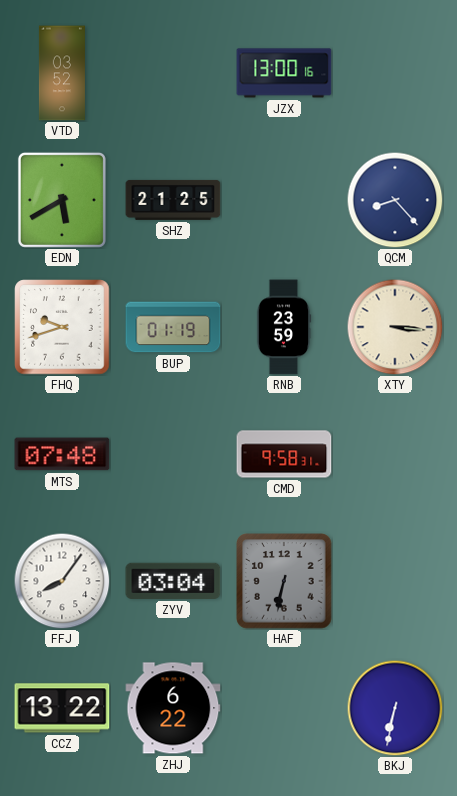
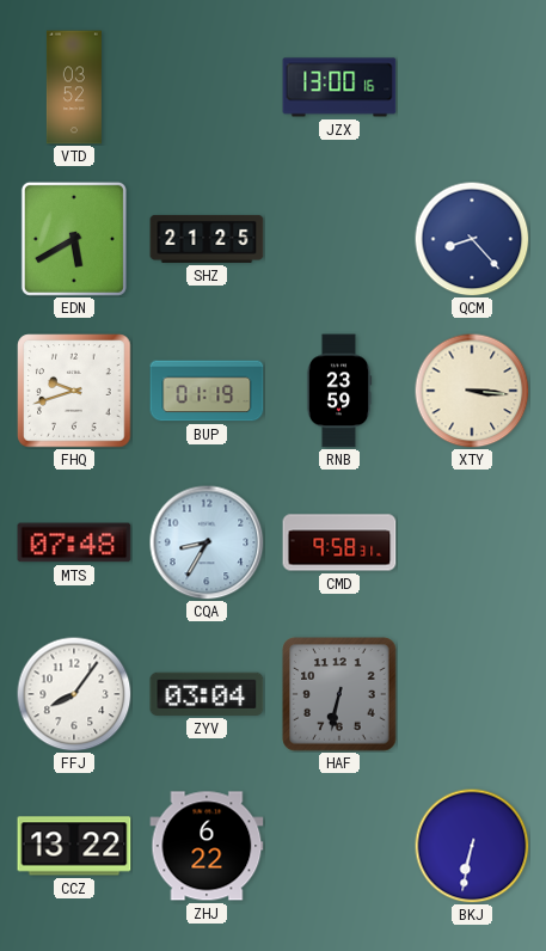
CQA: none -> 8:35 (207, 542)
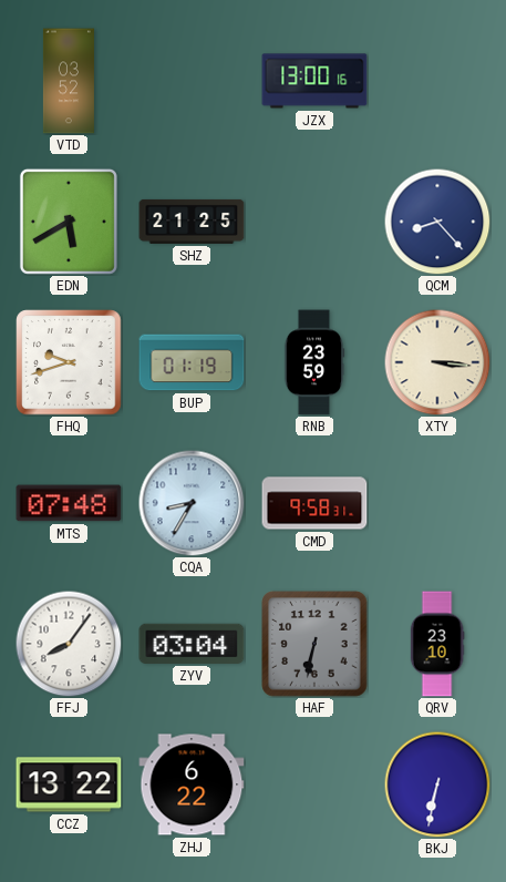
QRV: none -> 23:10 (437, 644)
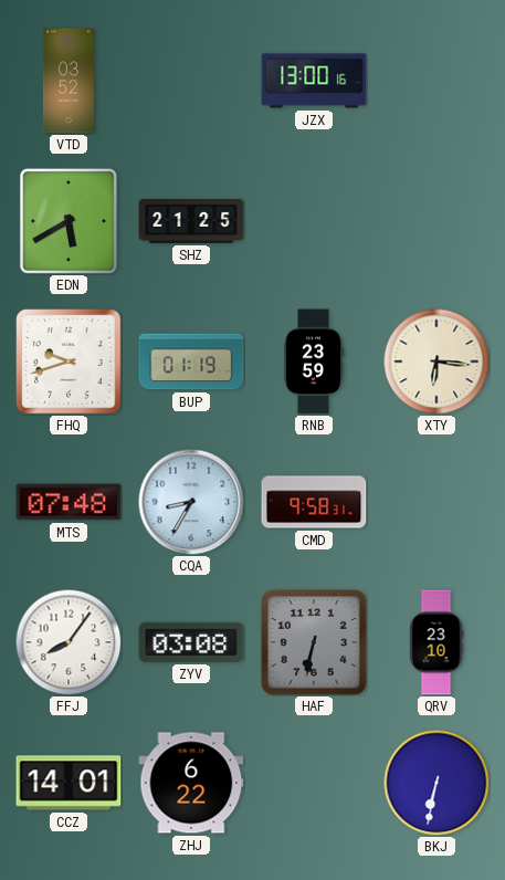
QCM: 8:23 -> none (437, 222)
XTY: 3:16 -> 6:16 (436, 362)
ZYV: 03:04 -> 03:08 (191, 642)
CCZ: 13:22 -> 14:01 (69, 783)
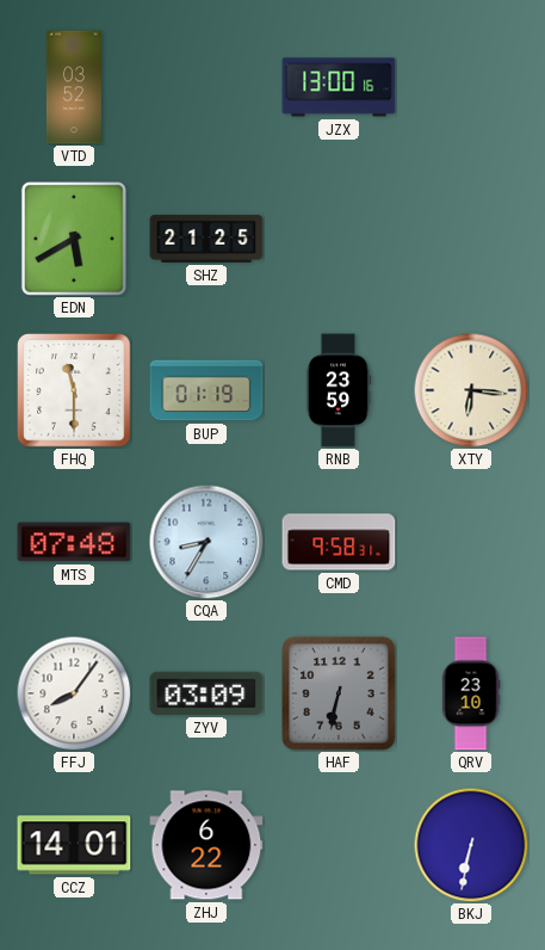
FHQ: 9:42 -> 11:30 (74, 390)
ZYV: 03:08 -> 03:09 (206, 693)
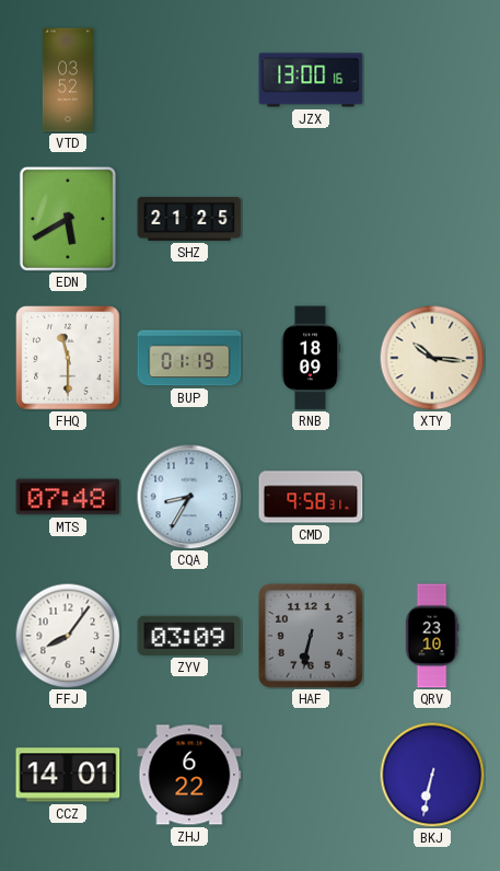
RNB: 23:59 -> 18:09 (311, 358)
XTY: 6:16 -> 10:16 (432, 358)
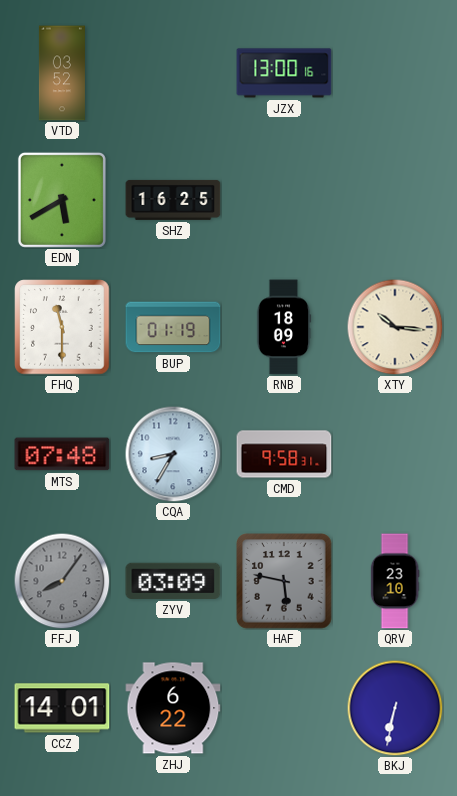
SHZ: 21:25 -> 16:25 (173, 200)
FFJ dial: white -> grey (62, 581)
HAF: 6:32 -> 5:47 (284, 581)
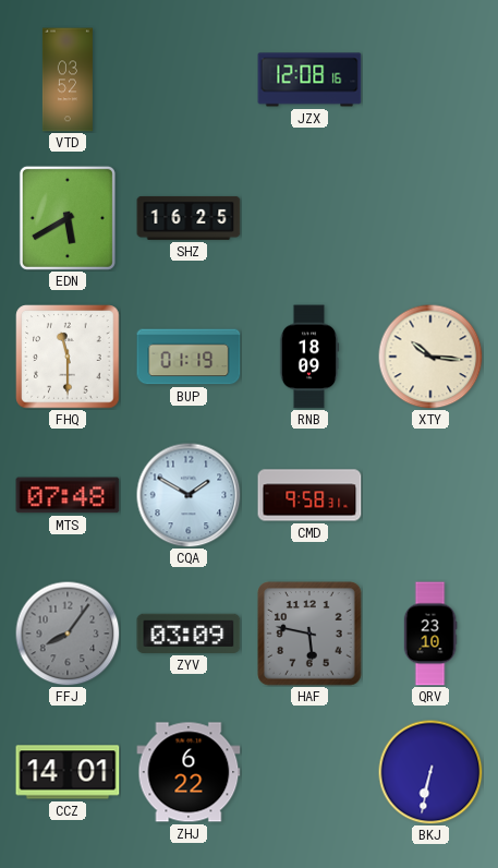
JZX: 13:00 -> 12:08 (309, 80)
CQA: 8:35 -> 1:50 (189, 495)
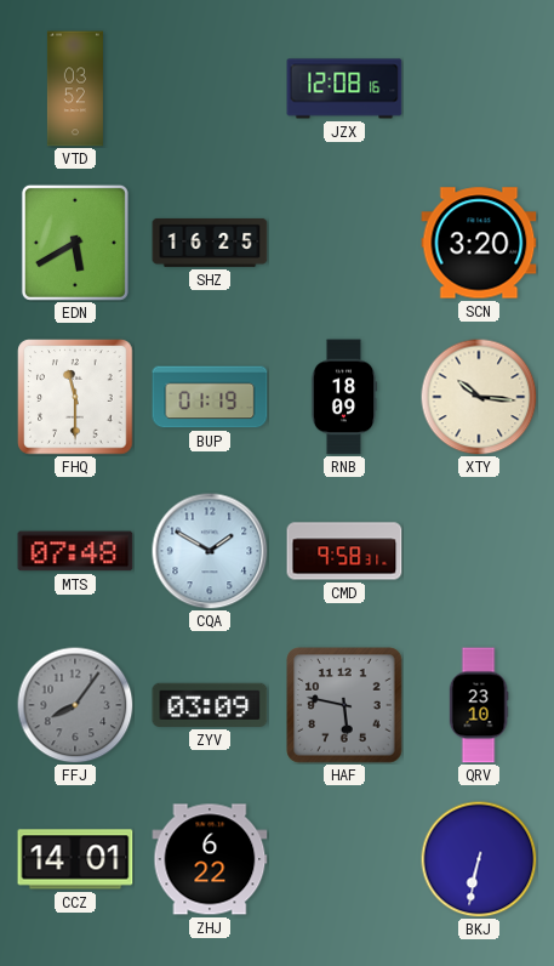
SCN: none -> 3:20 (479, 243)
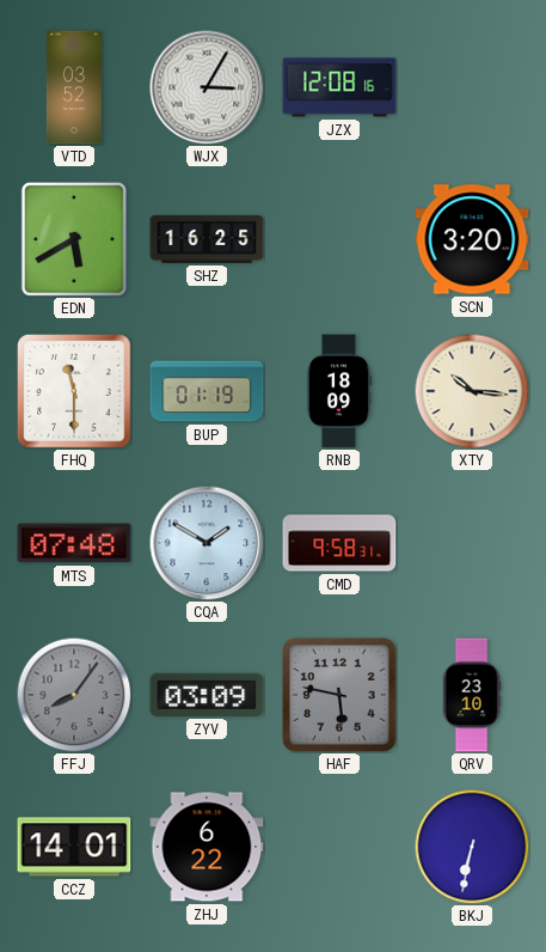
WJX: none -> 3:05 (207, 87)
